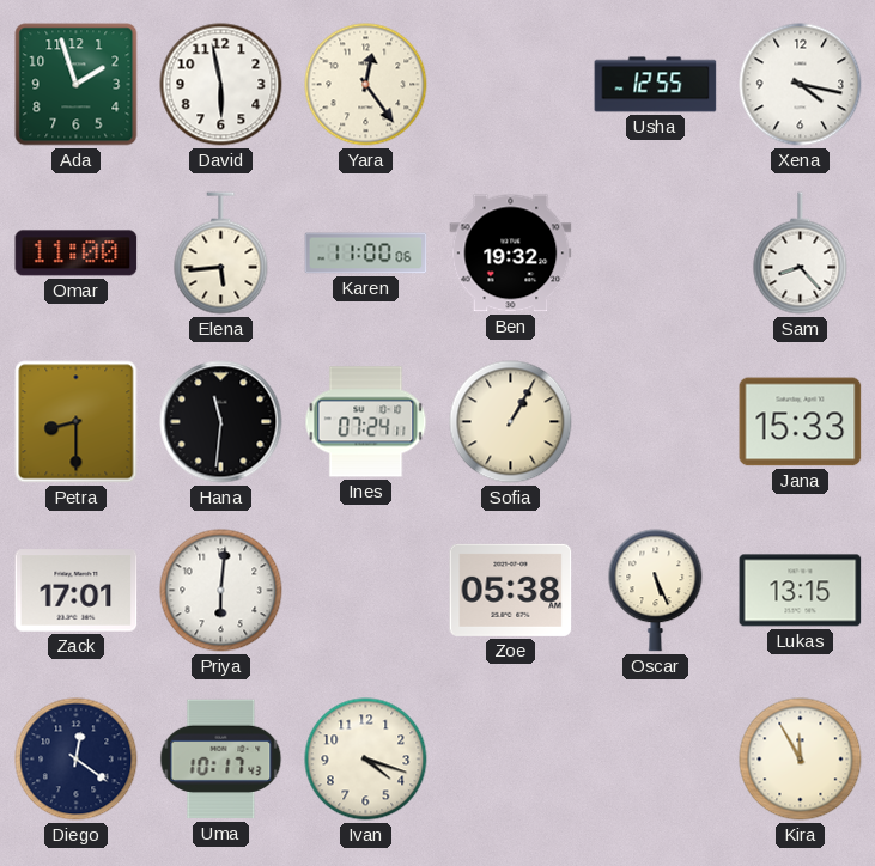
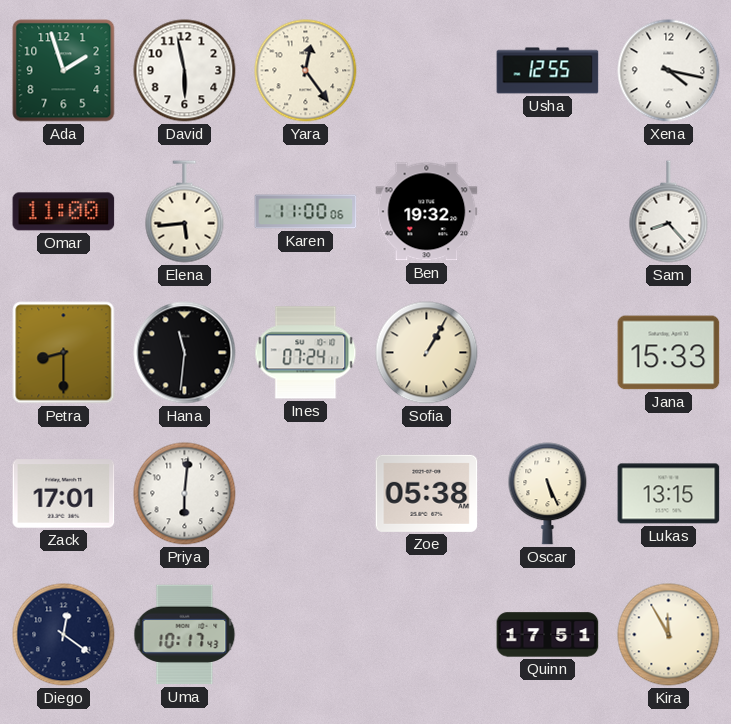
Ivan: 4:18 -> none (366, 760)
Quinn: none -> 17:51 (548, 635)
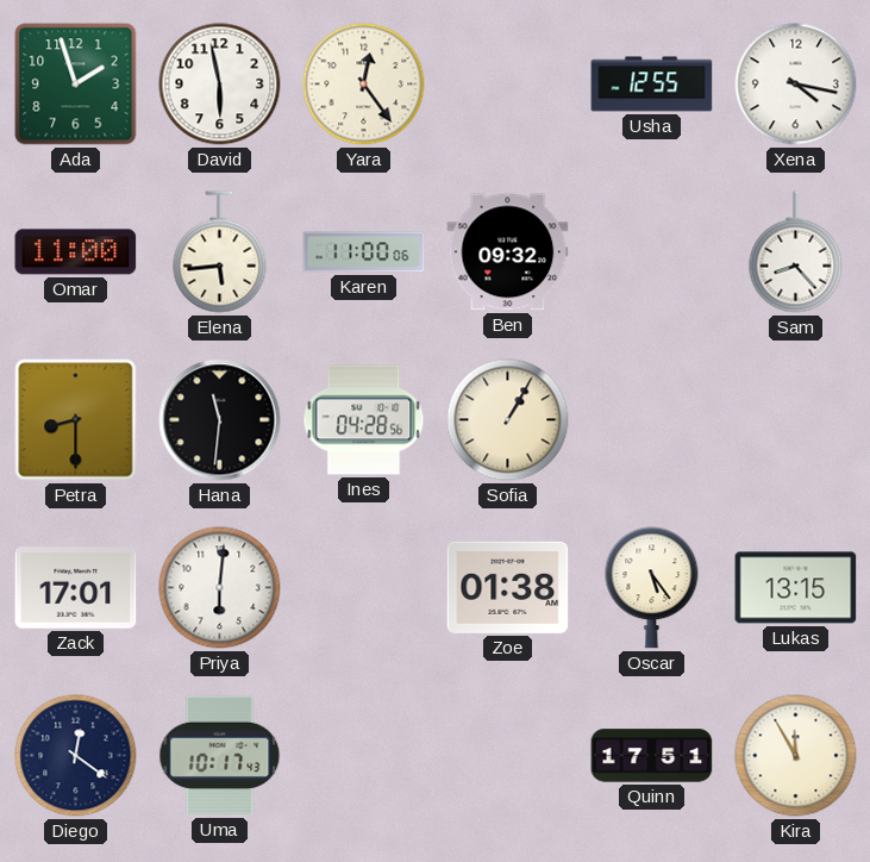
Ben: 19:32 -> 09:32 (508, 252)
Ines: 07:24 -> 04:28 (364, 420)
Jana: 15:33 -> none (669, 353)
Zoe: 05:38 -> 01:38 (508, 587)
Oscar: 5:26 -> 5:24 (652, 588)
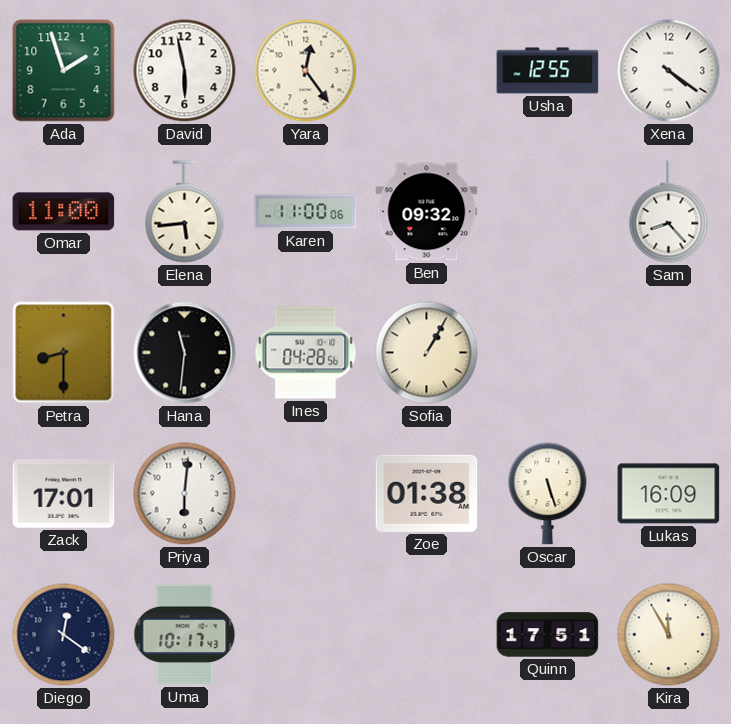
Xena: 4:17 -> 4:21 (669, 71)
Oscar: 5:24 -> 5:27 (548, 494)
Lukas: 13:15 -> 16:09 (669, 494)
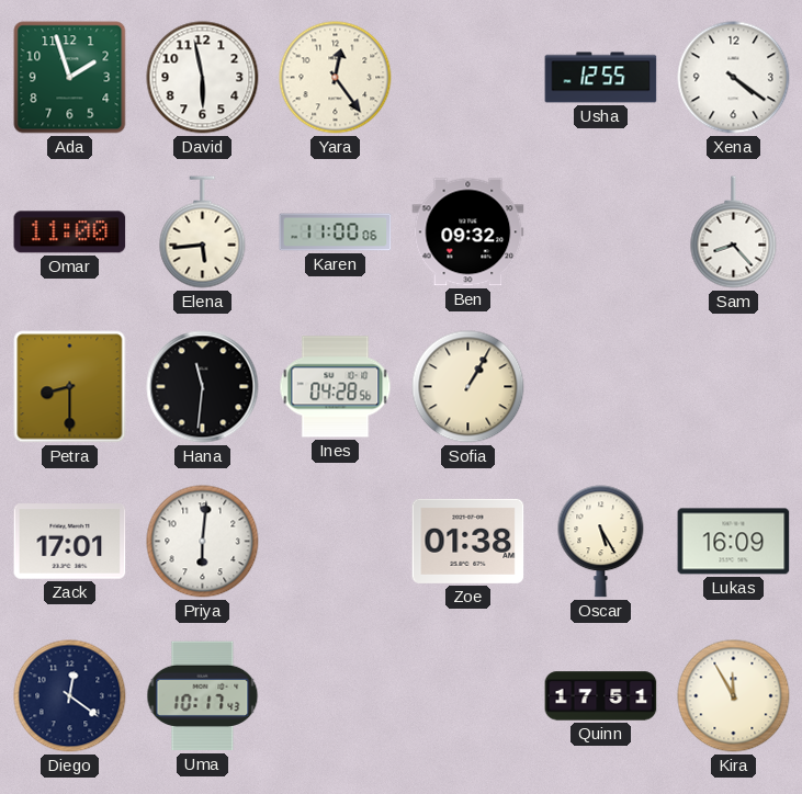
Oscar: 5:27 -> 5:25 (601, 542)
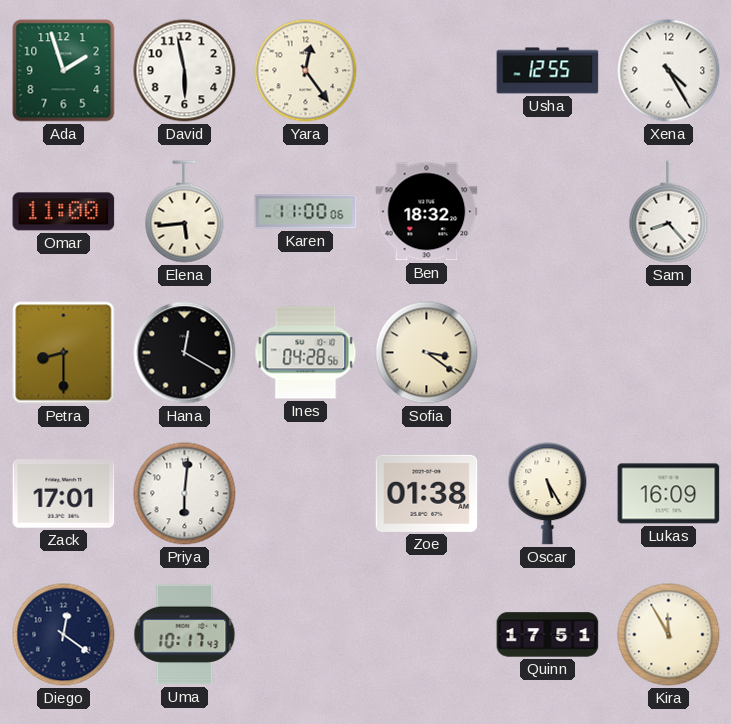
Xena: 4:21 -> 4:25 (669, 71)
Ben: 09:32 -> 18:32 (427, 212)
Hana: 11:31 -> 12:20 (185, 353)
Sofia: 1:05 -> 3:21 (427, 353)
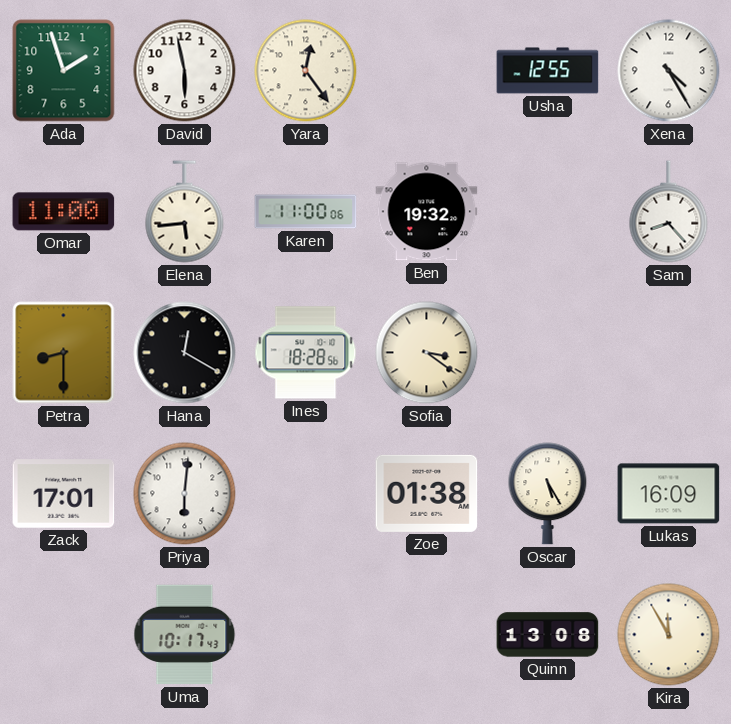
Ben: 18:32 -> 19:32 (427, 212)
Ines: 04:28 -> 18:28 (306, 353)
Diego: 12:21 -> none (64, 635)
Quinn: 17:51 -> 13:08 (548, 635)
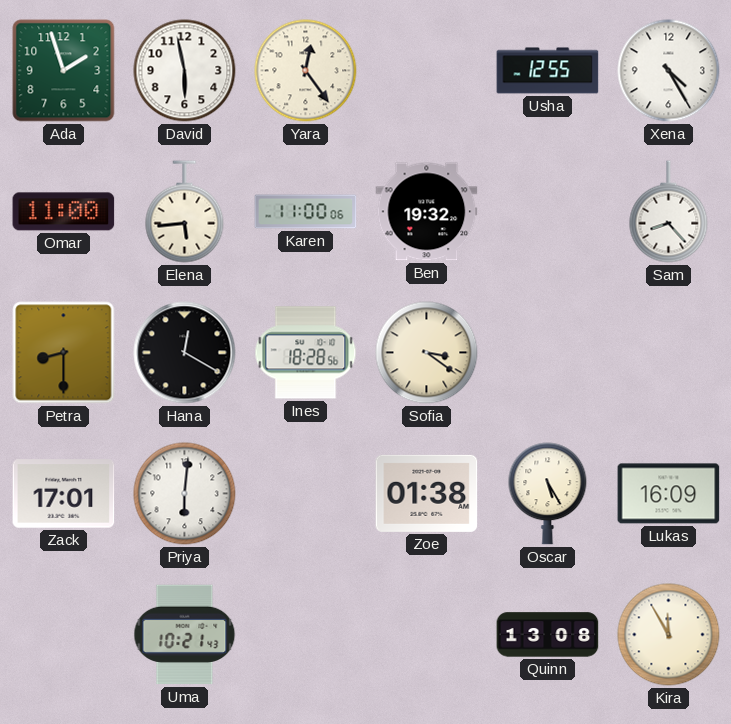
Uma: 10:17 -> 10:21 (185, 635)
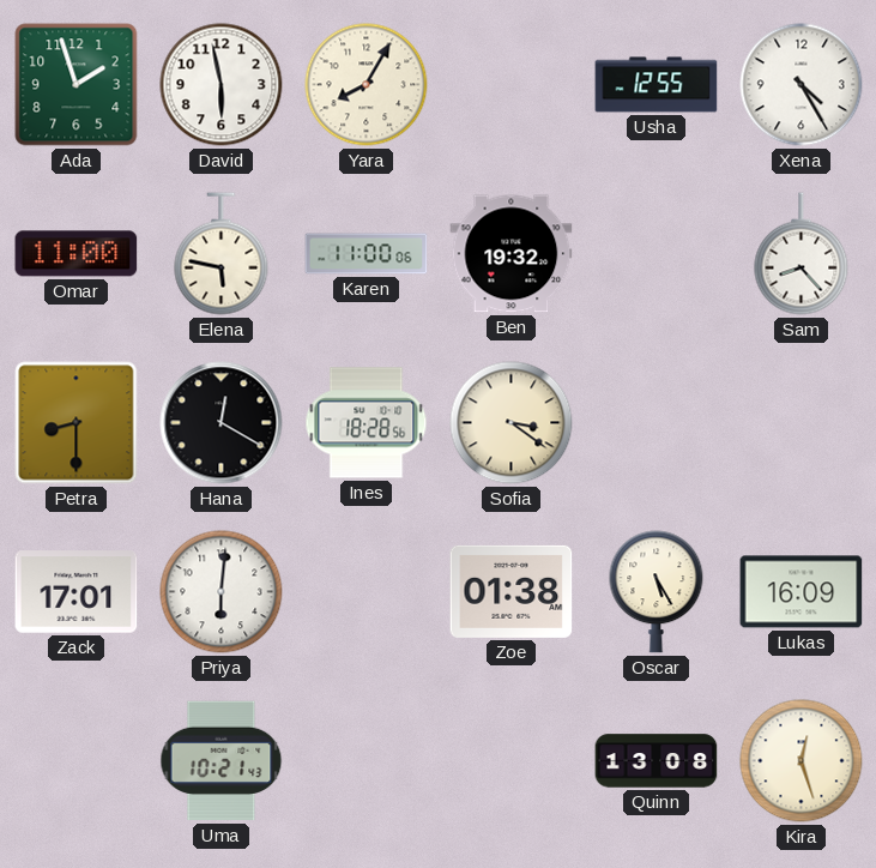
Yara: 12:24 -> 8:05 (367, 85)
Elena: 5:44 -> 5:47 (222, 254)
Kira: 11:55 -> 12:27 (802, 761)
